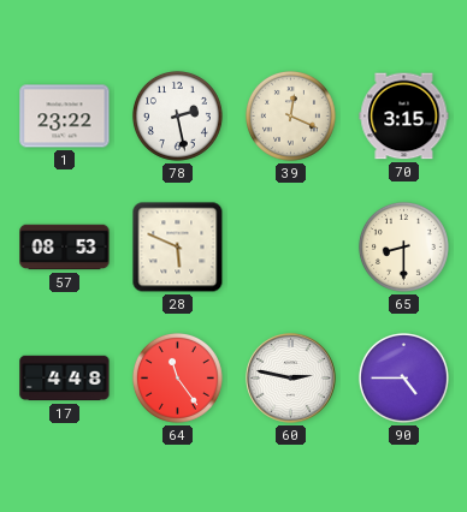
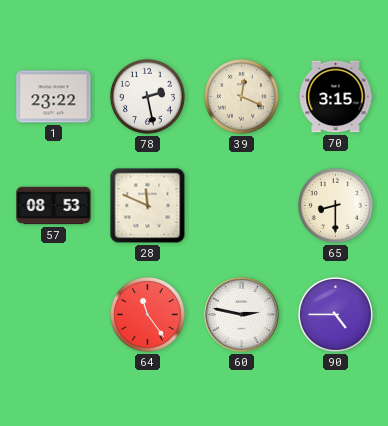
28: 5:49 -> 11:49 (148, 206)
17: 4:48 -> none (65, 379)
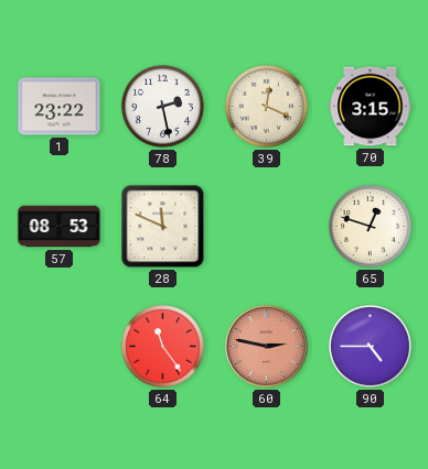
65: 8:30 -> 12:48 (370, 226)
60 dial: white -> salmon (267, 347)
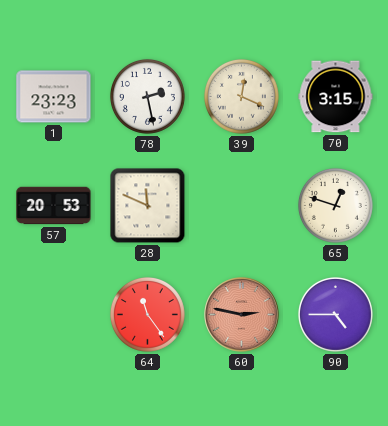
1: 23:22 -> 23:23 (54, 97)
57: 08:53 -> 20:53 (54, 206)
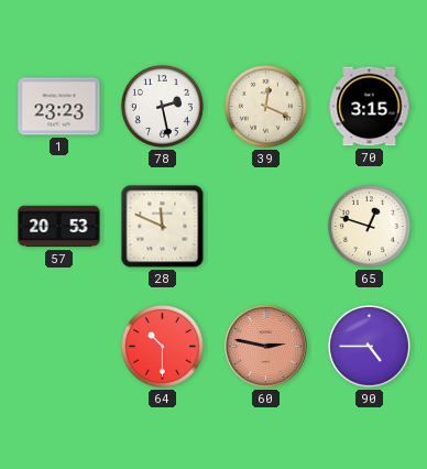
64: 11:24 -> 10:30 (162, 346)
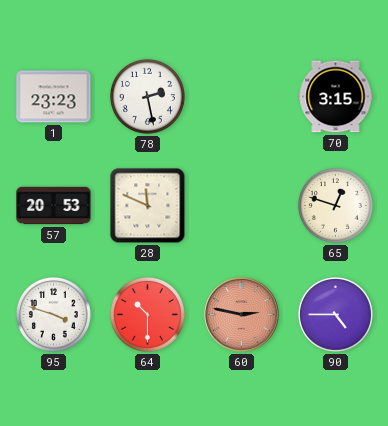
39: 12:19 -> none (265, 106)
95: none -> 3:48 (53, 314)
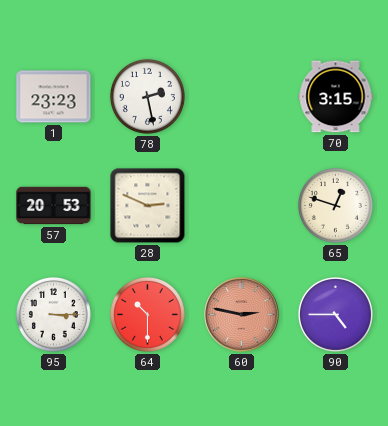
28: 11:49 -> 2:49 (148, 206)
95: 3:48 -> 3:15 (53, 314)
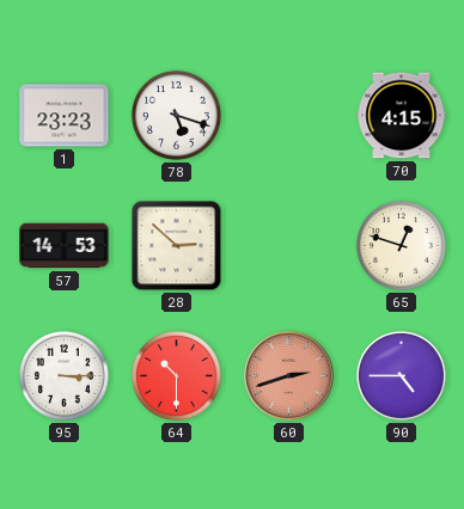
78: 2:28 -> 5:18 (176, 115)
70: 3:15 -> 4:15 (402, 116)
57: 20:53 -> 14:53 (65, 246)
28: 2:49 -> 2:52 (177, 246)
60: 2:47 -> 2:42 (289, 376)
